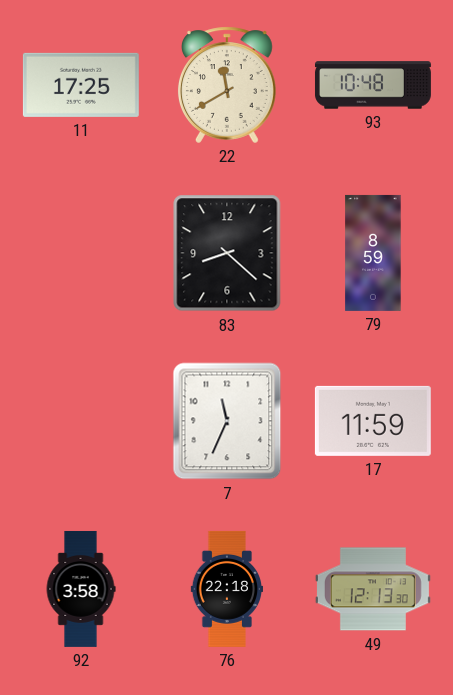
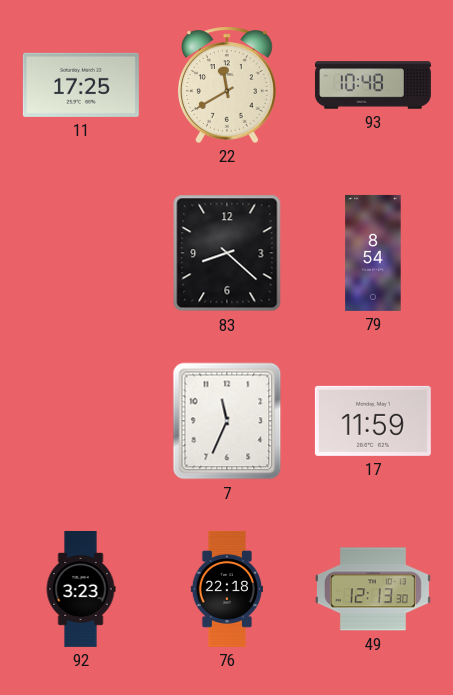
79: 8:59 -> 8:54 (373, 253)
92: 3:58 -> 3:23 (81, 589)
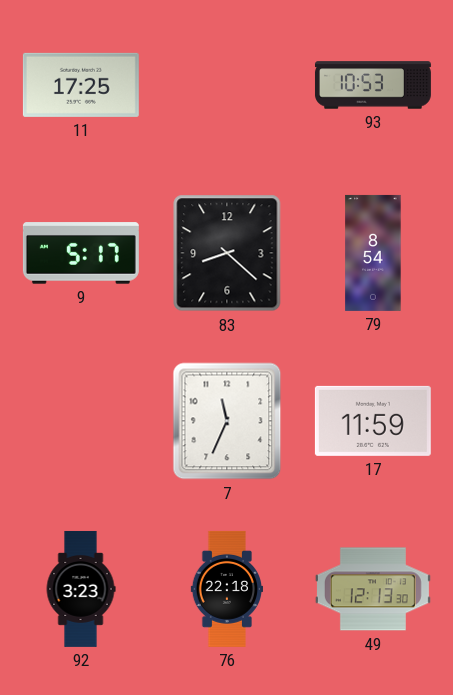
22: 11:40 -> none (227, 85)
93: 10:48 -> 10:53 (373, 85)
9: none -> 5:17 (81, 253)
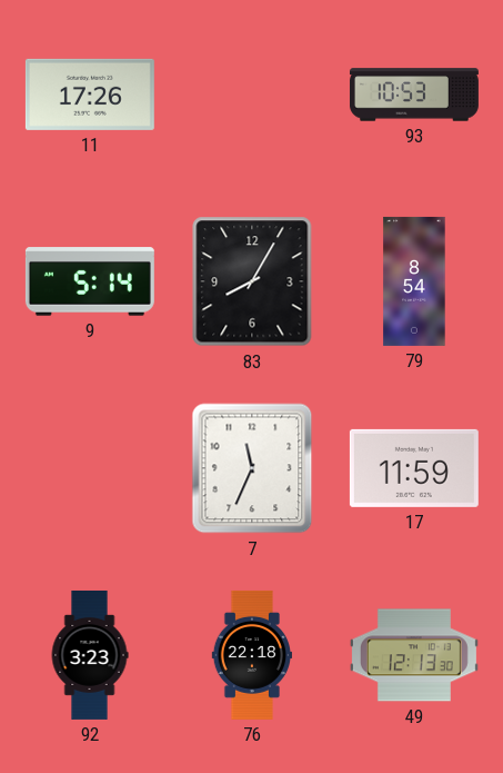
11: 17:25 -> 17:26 (90, 95)
9: 5:17 -> 5:14 (90, 281)
83: 8:22 -> 8:05 (252, 281)
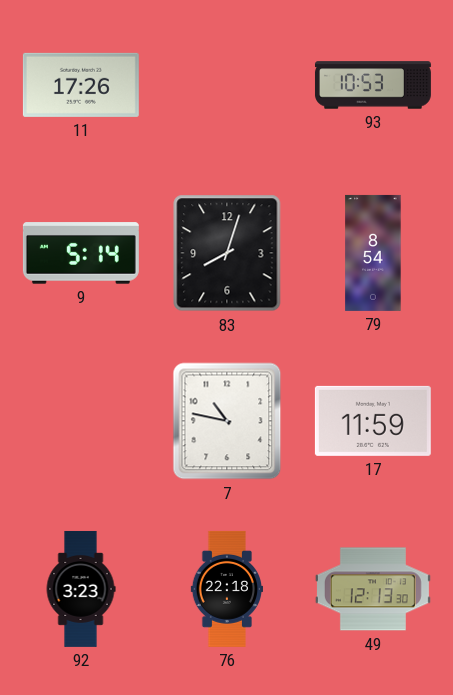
83: 8:05 -> 8:03 (227, 253)
7: 11:34 -> 10:47 (227, 421)
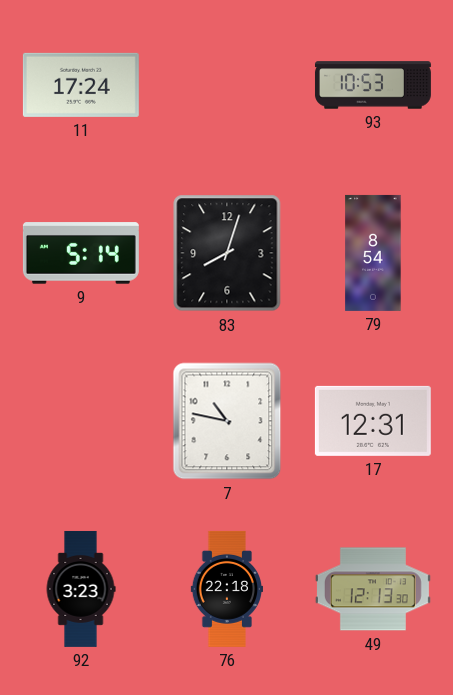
11: 17:26 -> 17:24 (81, 85)
17: 11:59 -> 12:31 (373, 421)
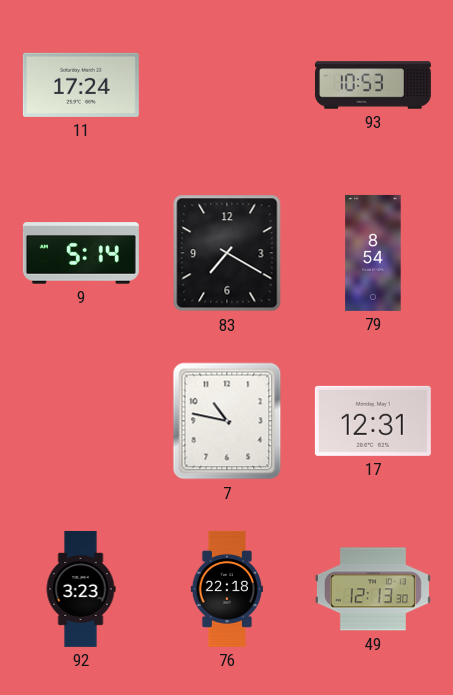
83: 8:03 -> 7:20 (227, 253)
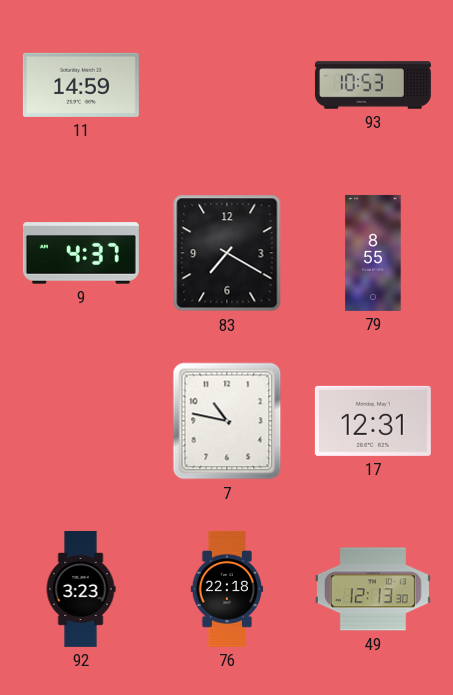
11: 17:24 -> 14:59 (81, 85)
9: 5:14 -> 4:37 (81, 253)
79: 8:54 -> 8:55 (373, 253)
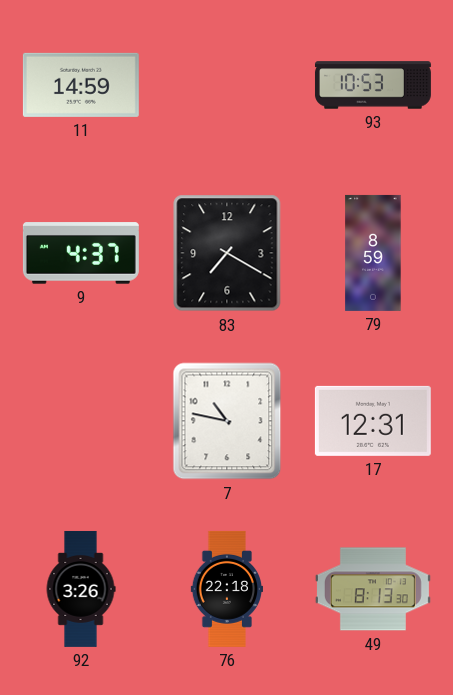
79: 8:55 -> 8:59 (373, 253)
92: 3:23 -> 3:26 (81, 589)
49: 12:13 -> 8:13 (373, 589)
